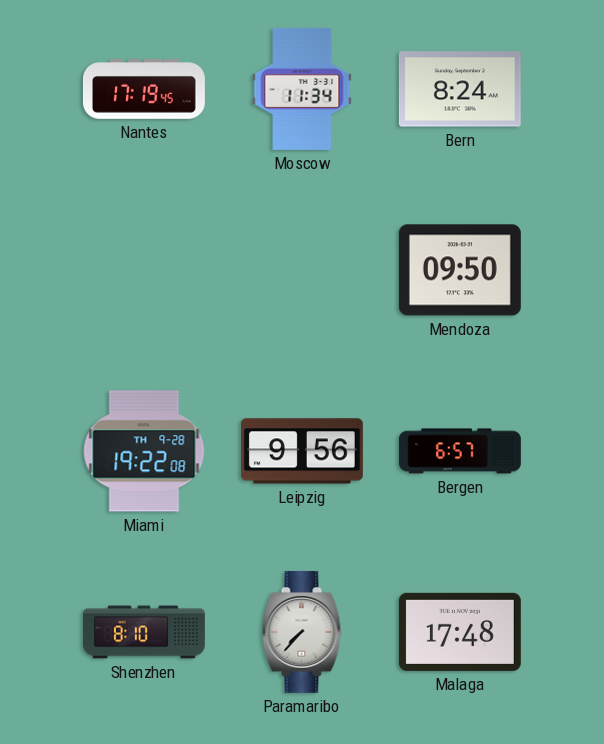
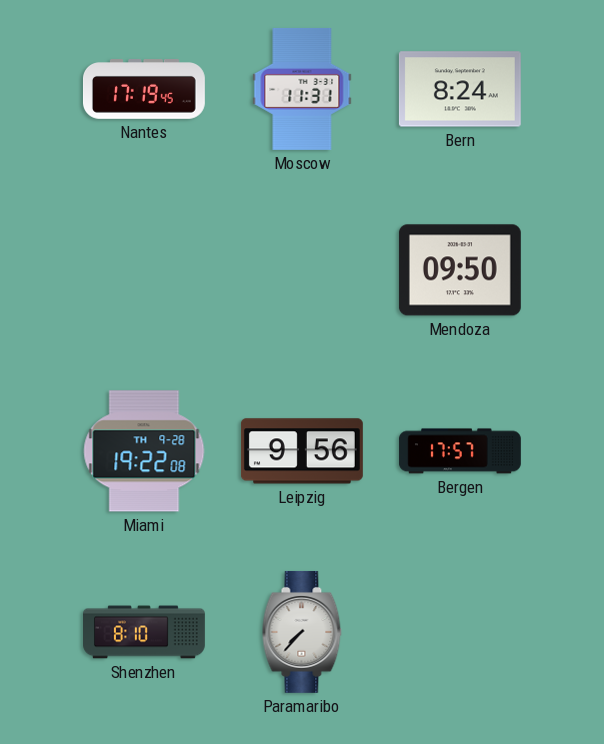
Moscow: 11:34 -> 11:31 (302, 89)
Bergen: 6:57 -> 17:57 (460, 451)
Malaga: 17:48 -> none (460, 632)
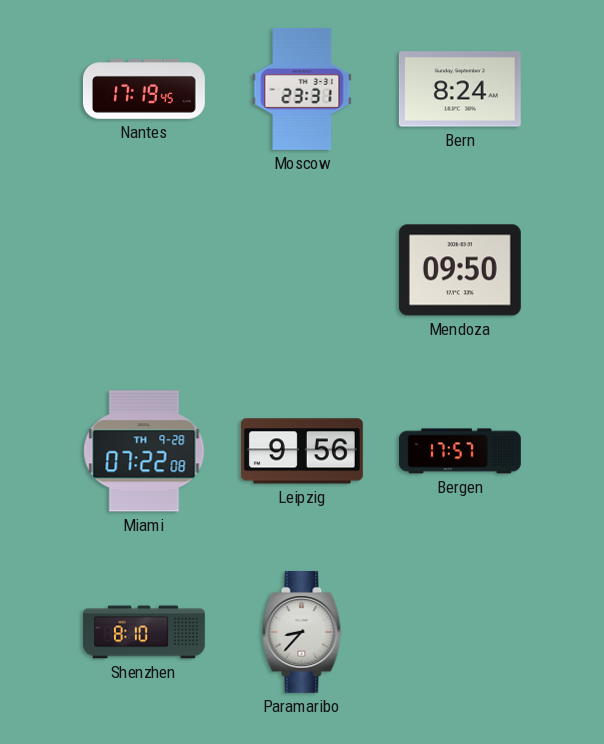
Moscow: 11:31 -> 23:31 (302, 89)
Miami: 19:22 -> 07:22 (144, 451)
Paramaribo: 7:37 -> 8:37 (302, 632)
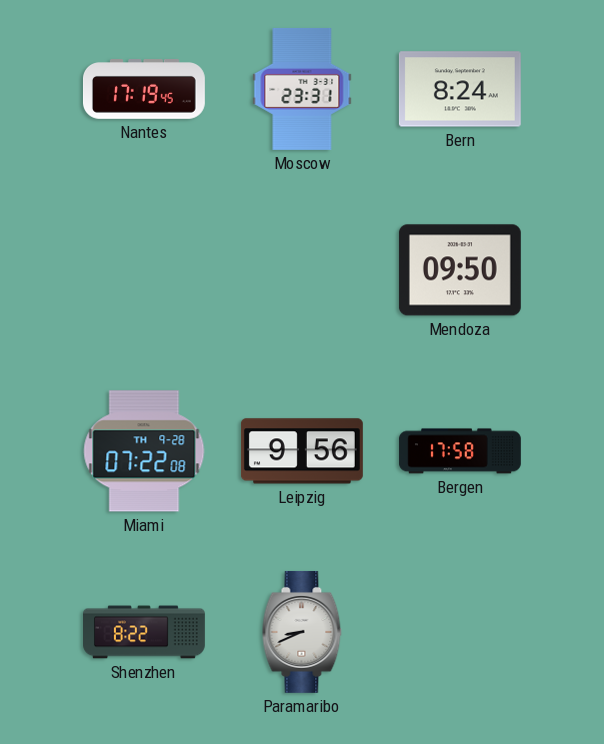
Bergen: 17:57 -> 17:58 (460, 451)
Shenzhen: 8:10 -> 8:22 (145, 632)
Paramaribo: 8:37 -> 8:41 (302, 632)
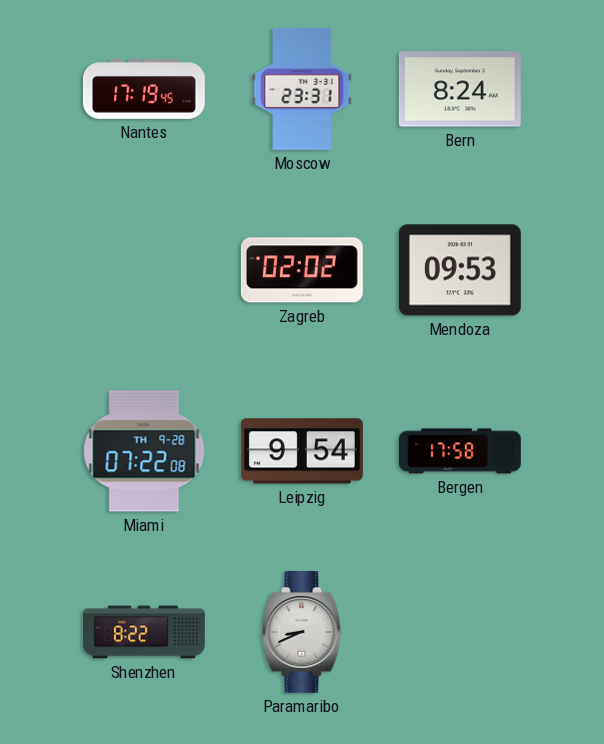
Zagreb: none -> 02:02 (302, 270)
Mendoza: 09:50 -> 09:53 (460, 270)
Leipzig: 9:56 -> 9:54 (302, 451)
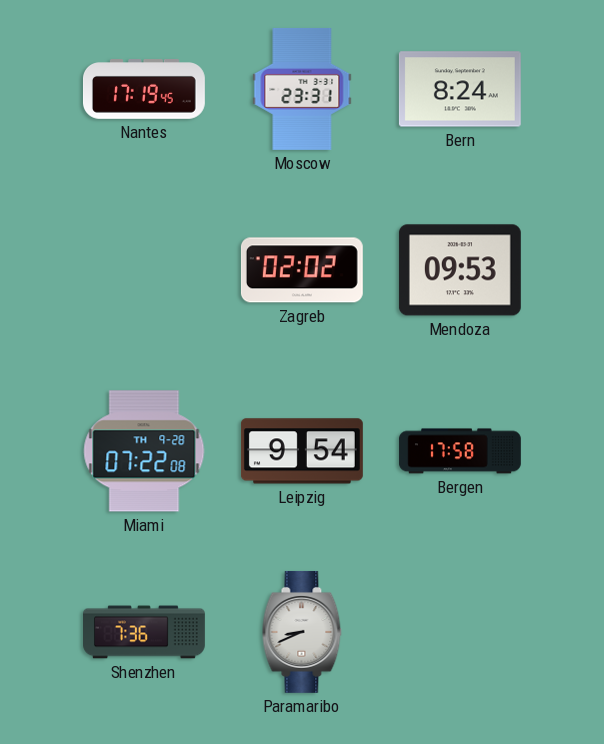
Shenzhen: 8:22 -> 7:36 (145, 632)
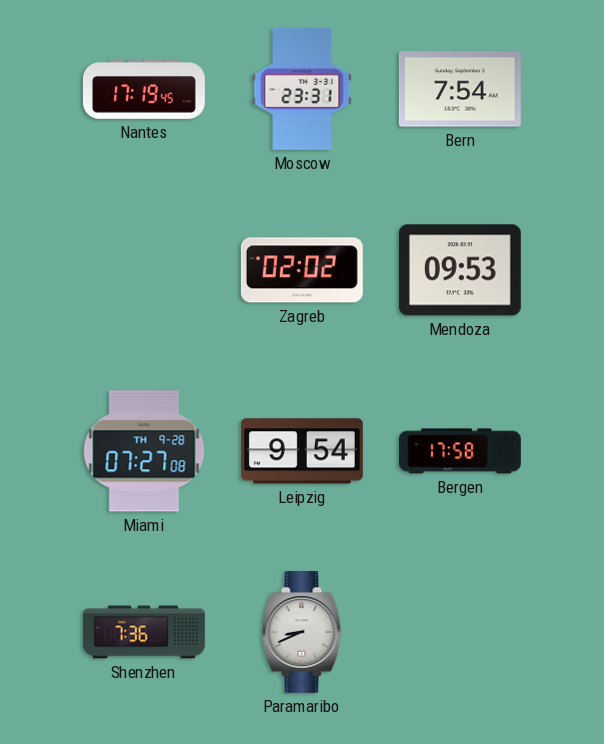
Bern: 8:24 -> 7:54 (460, 89)
Miami: 07:22 -> 07:27 (144, 451)
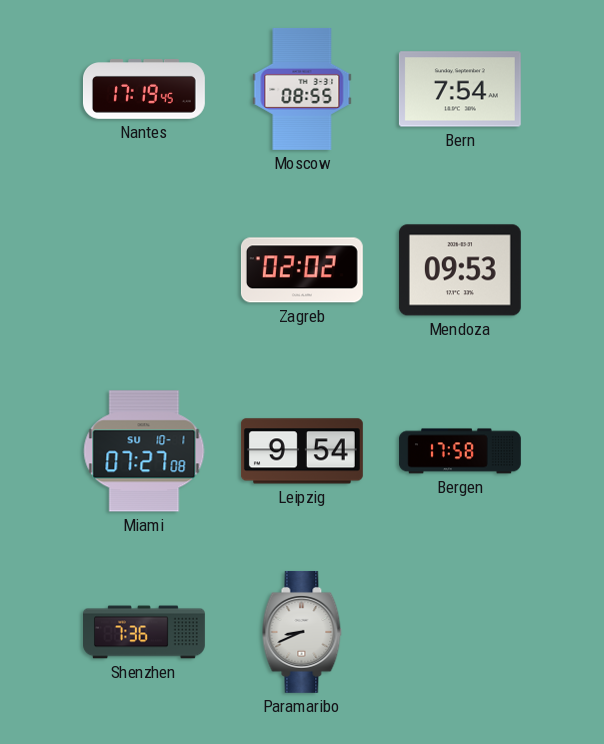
Moscow: 23:31 -> 08:55 (302, 89)
Miami date: TH 9-28 -> SU 10-1 (144, 451)
